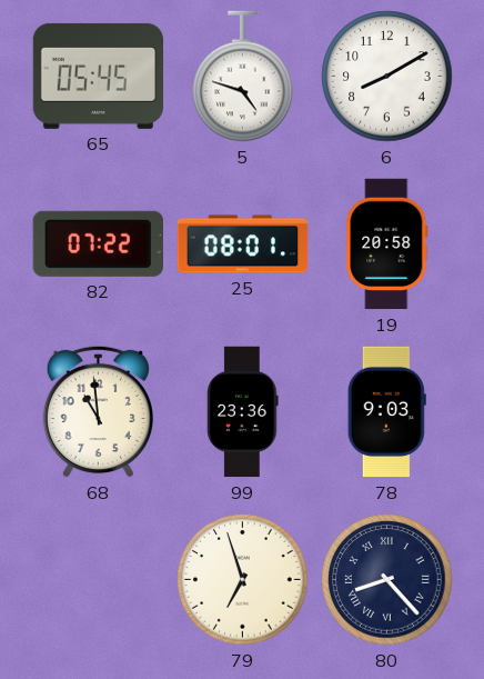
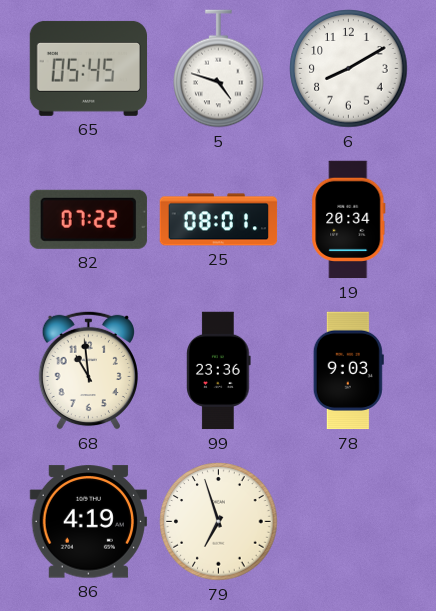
19: 20:58 -> 20:34 (349, 220)
86: none -> 4:19 (88, 522)
80: 8:23 -> none (387, 580)
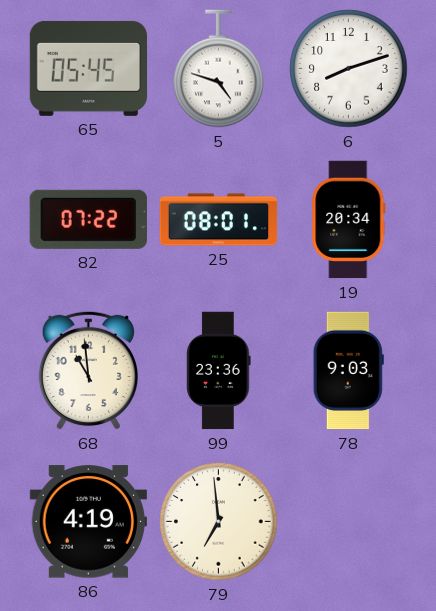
6: 8:10 -> 8:12 (349, 69)
79: 6:57 -> 6:59 (219, 522)
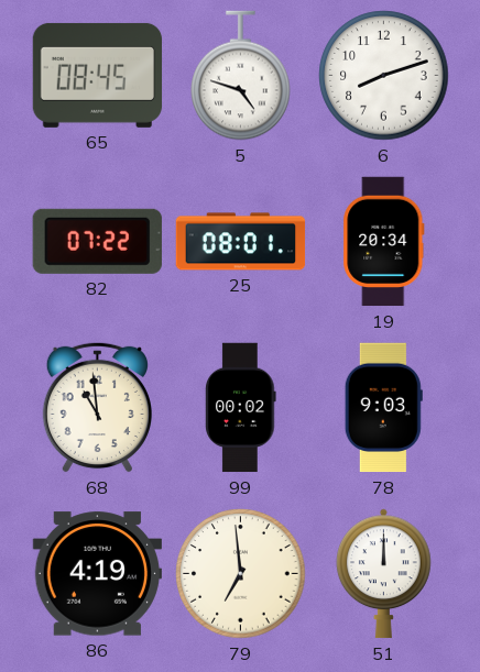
65: 05:45 -> 08:45 (98, 75)
99: 23:36 -> 00:02 (241, 408)
51: none -> 12:00 (384, 574)
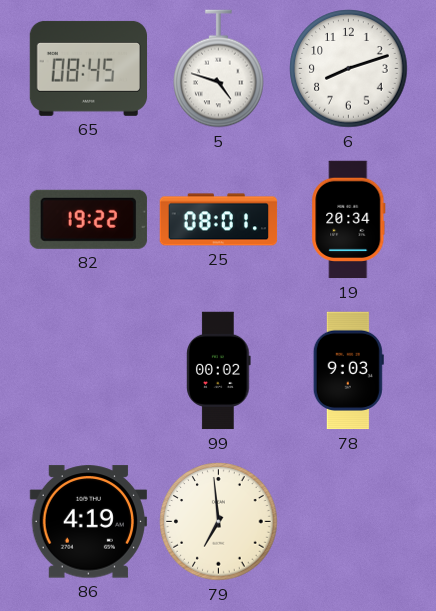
82: 07:22 -> 19:22 (88, 219)
68: 10:59 -> none (97, 407)
51: 12:00 -> none (384, 574)
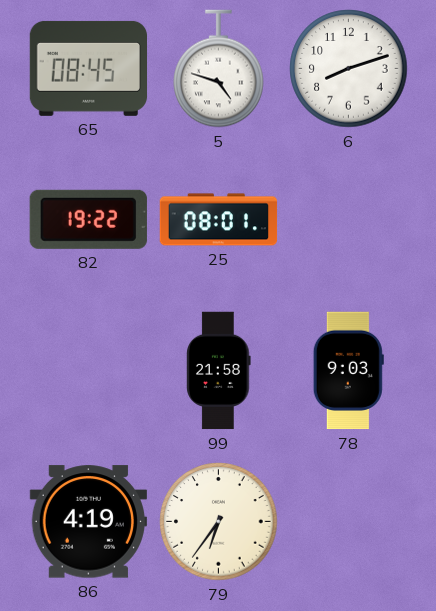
19: 20:34 -> none (349, 220)
99: 00:02 -> 21:58 (219, 371)
79: 6:59 -> 6:36 (219, 522)
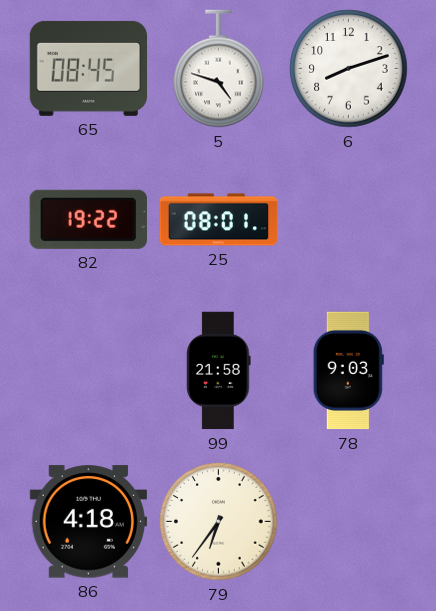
86: 4:19 -> 4:18 (88, 522)
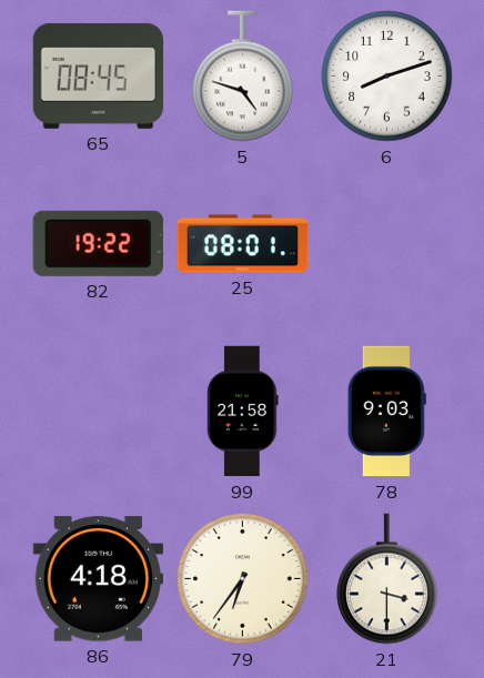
21: none -> 3:30 (387, 579)
